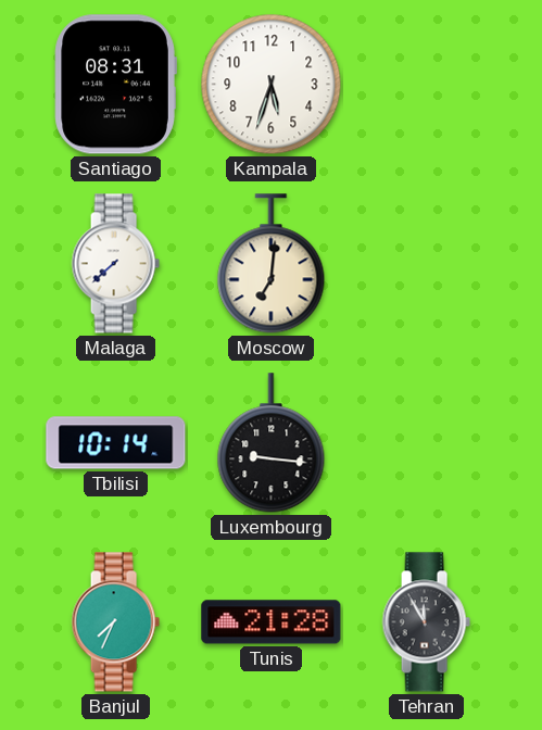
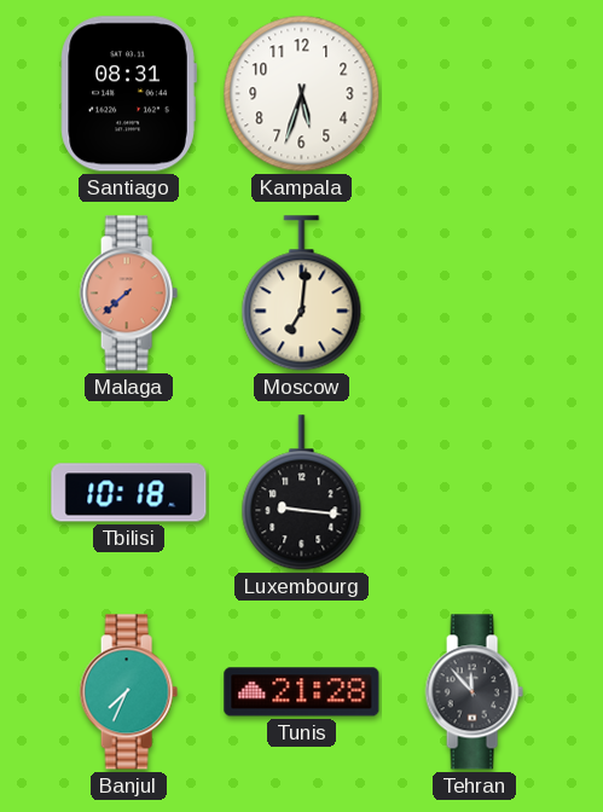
Malaga dial: white -> salmon (128, 294)
Tbilisi: 10:14 -> 10:18 (129, 493)
Tehran: 11:55 -> 11:53 (474, 692)
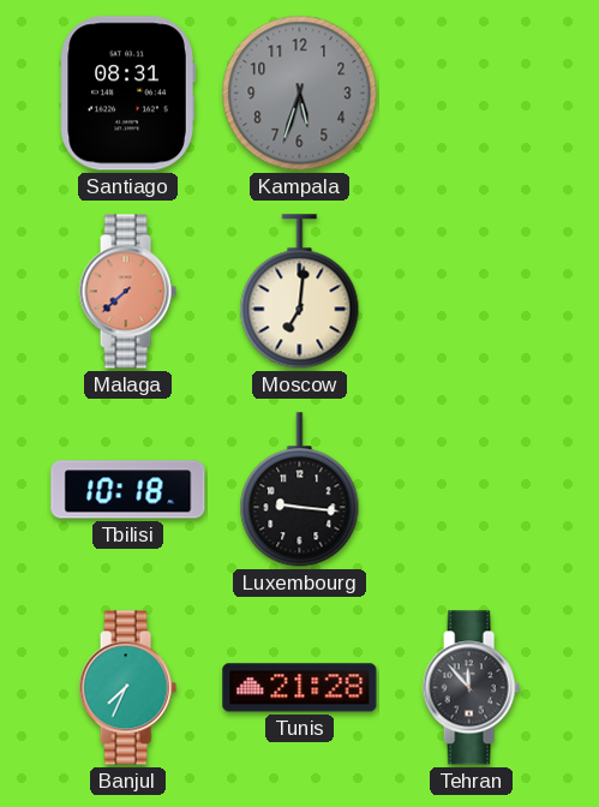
Kampala dial: white -> grey (300, 94)
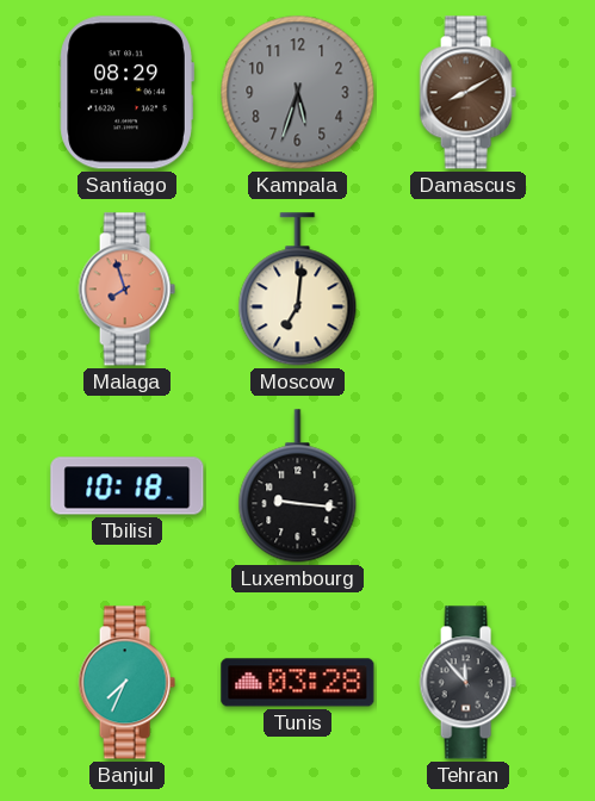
Santiago: 08:31 -> 08:29 (126, 93)
Damascus: none -> 8:10 (467, 93)
Malaga: 7:38 -> 7:57 (126, 290)
Tunis: 21:28 -> 03:28 (298, 683)
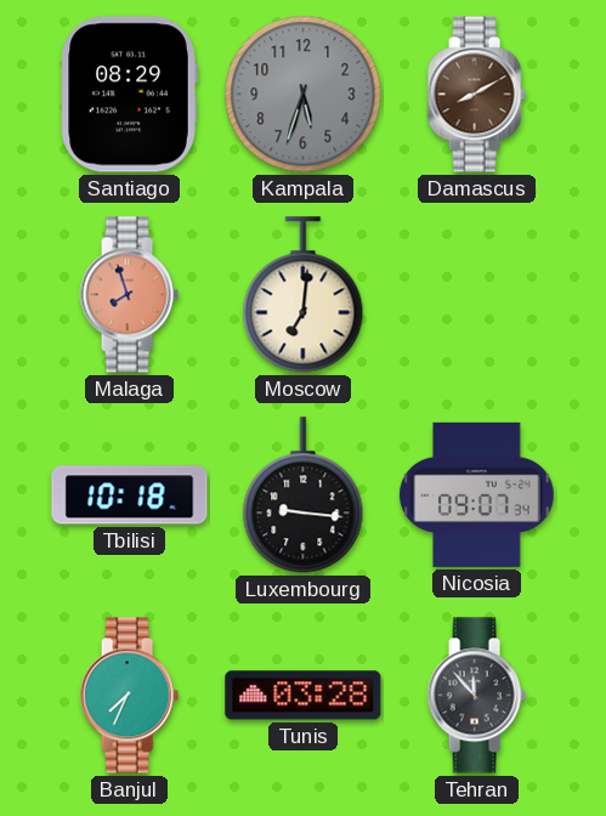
Nicosia: none -> 09:07 (477, 494)
